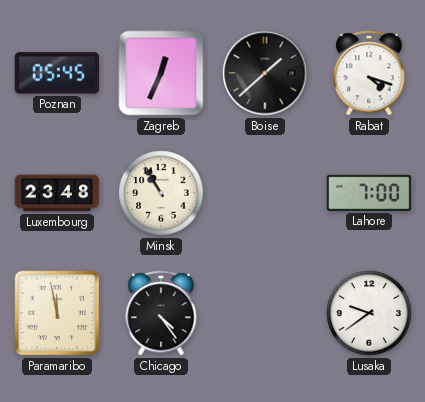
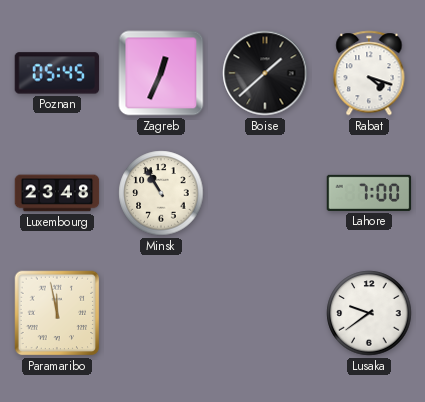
Chicago: 4:24 -> none (161, 313)
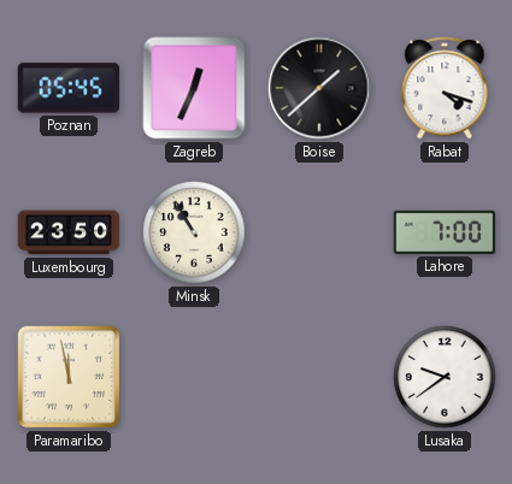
Luxembourg: 23:48 -> 23:50 (69, 232)
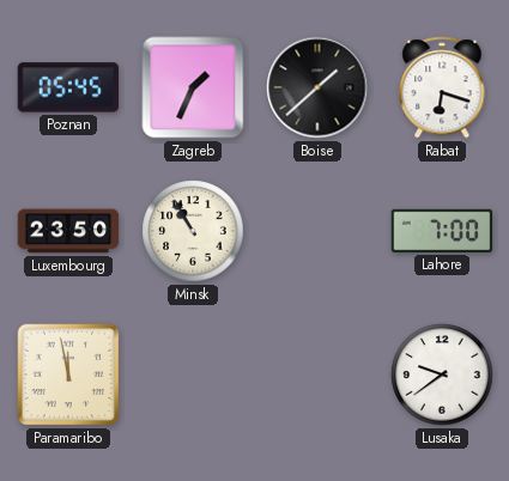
Zagreb: 12:34 -> 1:34 (193, 87)
Rabat: 4:18 -> 6:18 (442, 87)
